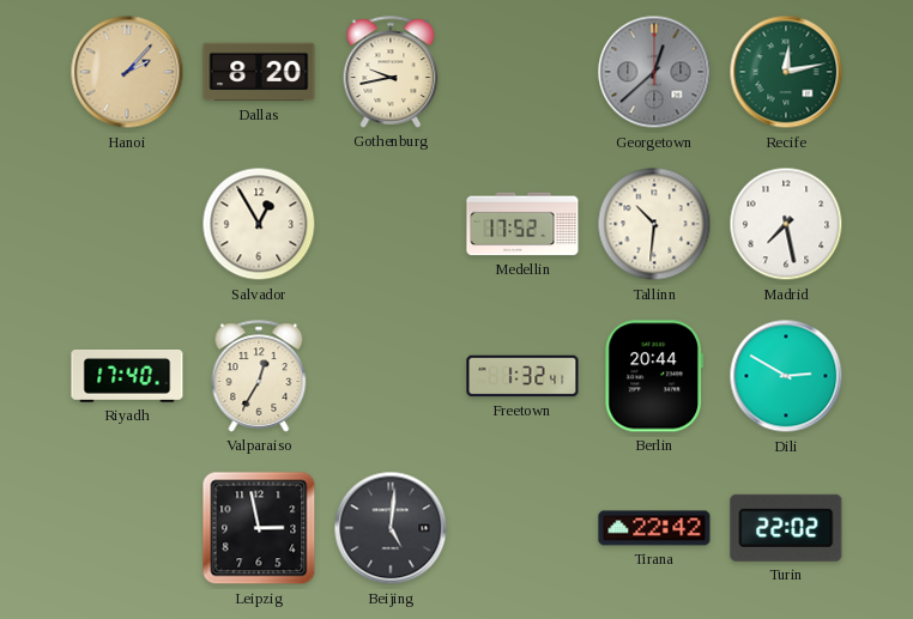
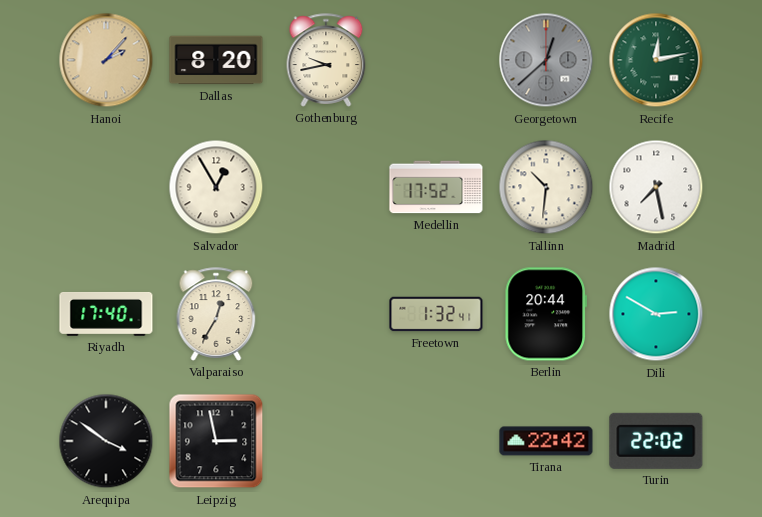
Arequipa: none -> 3:51 (106, 441)
Beijing: 5:01 -> none (391, 528)
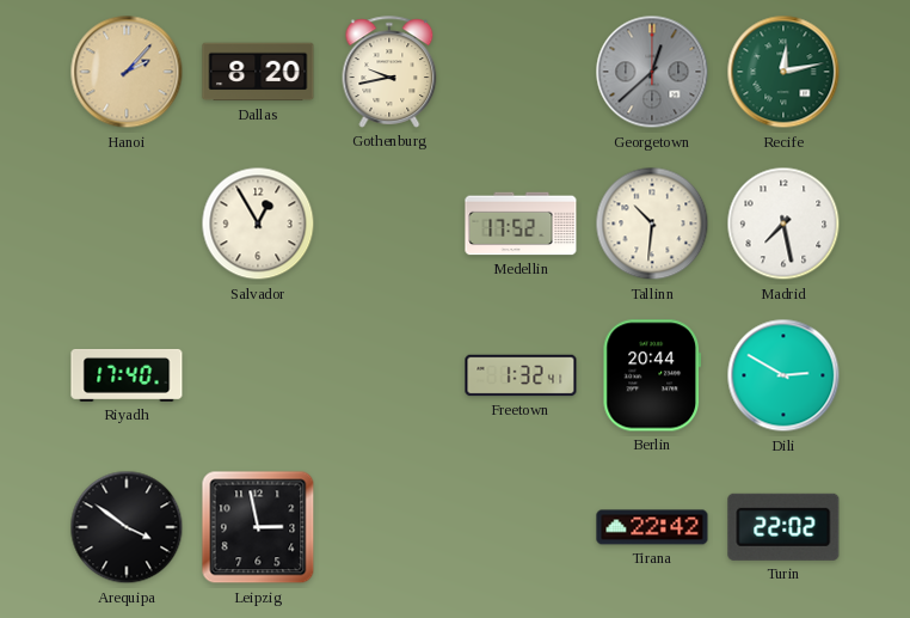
Valparaiso: 12:35 -> none (216, 314)
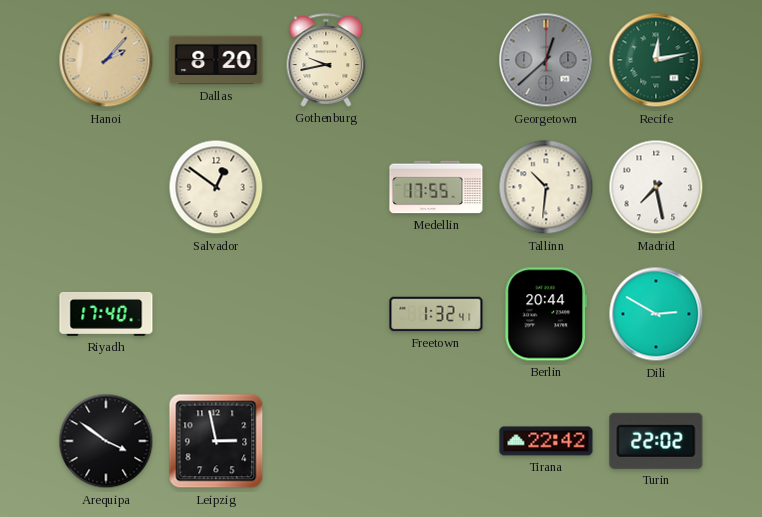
Salvador: 12:55 -> 12:51 (216, 187)
Medellin: 17:52 -> 17:55 (436, 187)
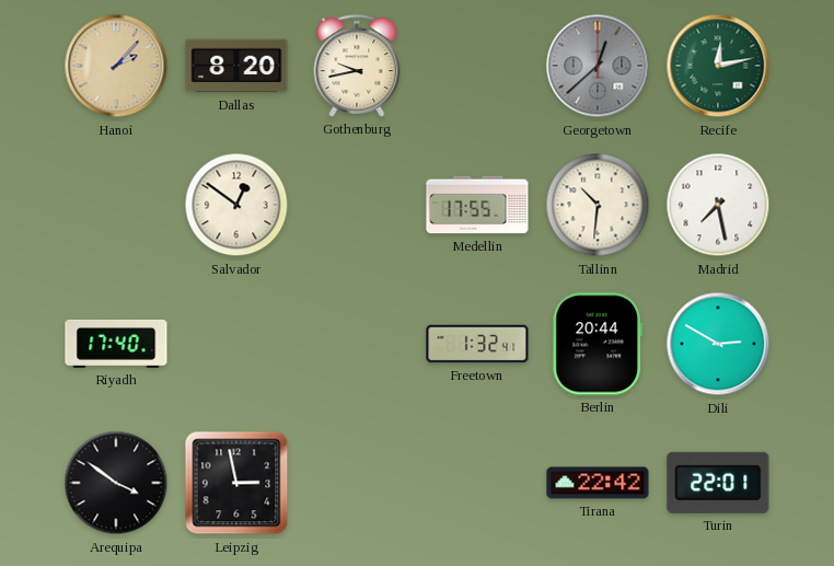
Turin: 22:02 -> 22:01 (718, 483)
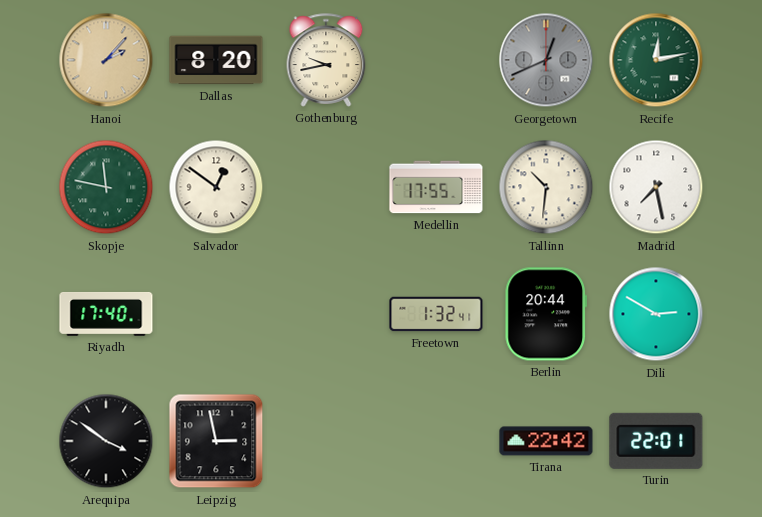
Georgetown: 12:38 -> 12:41 (546, 60)
Skopje: none -> 11:47 (106, 187)
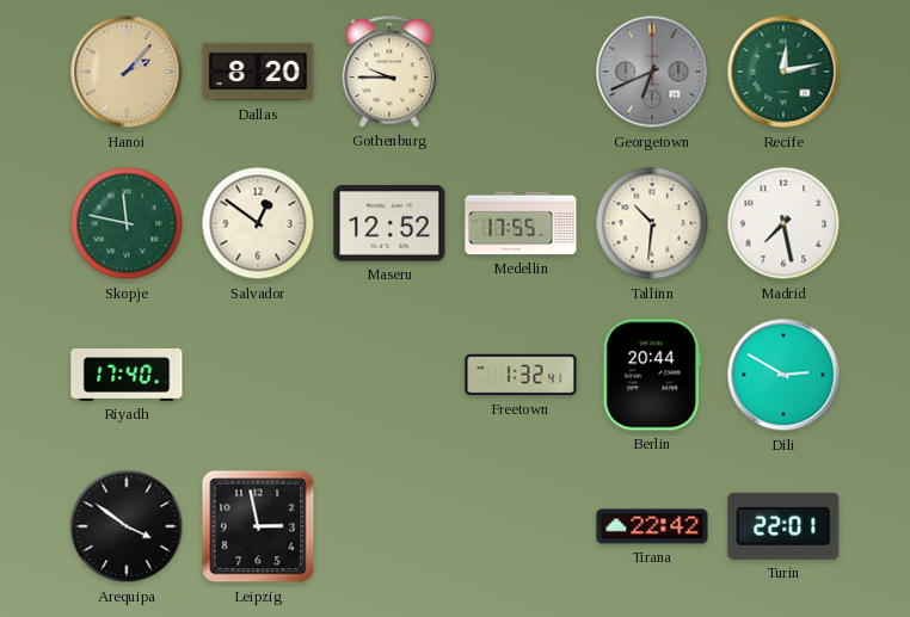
Gothenburg: 9:43 -> 9:45 (389, 72)
Georgetown: 12:41 -> 6:41 (652, 72)
Maseru: none -> 12:52 (389, 223)
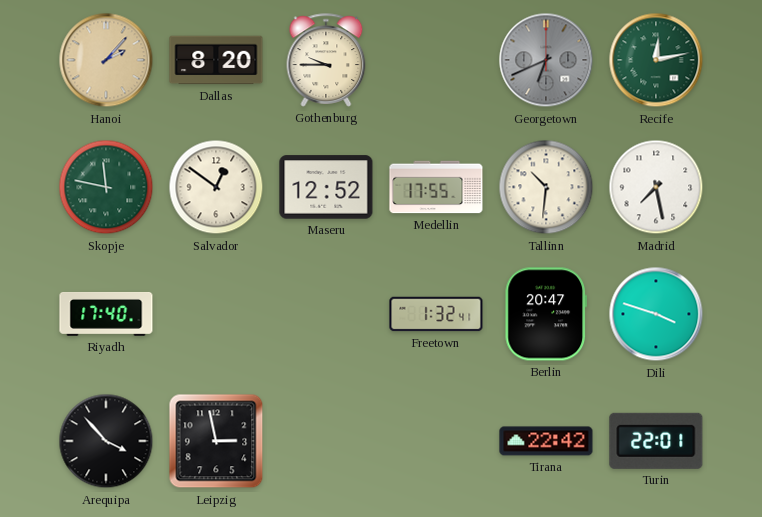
Berlin: 20:44 -> 20:47 (545, 314)
Dili: 2:50 -> 3:48 (656, 314)
Arequipa: 3:51 -> 3:53 (106, 441)
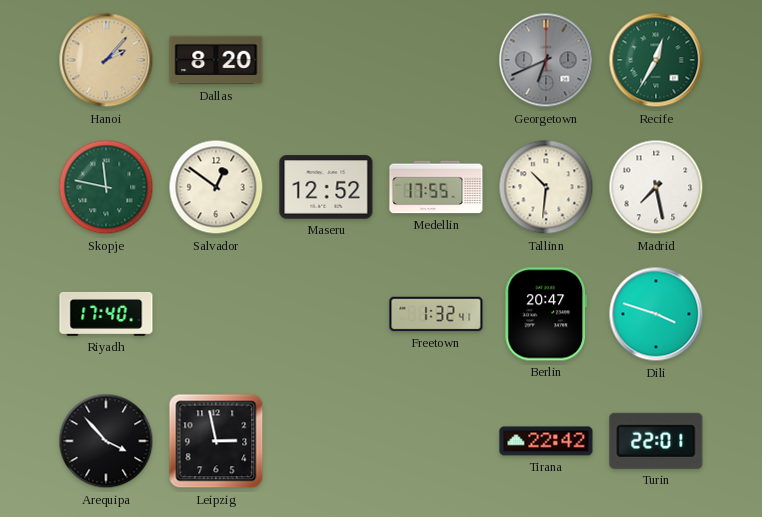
Gothenburg: 9:45 -> none (326, 60)
Recife: 12:13 -> 12:35 (656, 60)
